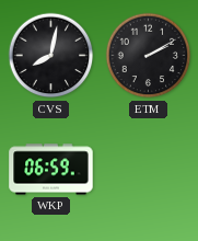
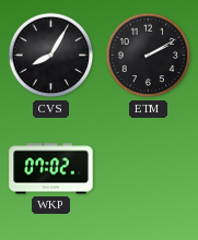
CVS: 8:02 -> 8:05 (51, 56)
WKP: 06:59 -> 07:02 (51, 169)
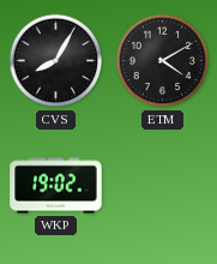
ETM: 2:10 -> 4:10 (163, 61)
WKP: 07:02 -> 19:02 (56, 186)
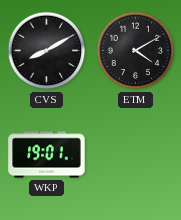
CVS: 8:05 -> 8:10 (47, 51)
WKP: 19:02 -> 19:01 (47, 155)
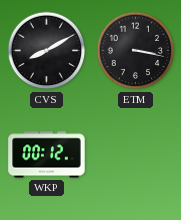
ETM: 4:10 -> 3:17 (136, 51)
WKP: 19:01 -> 00:12 (47, 155)
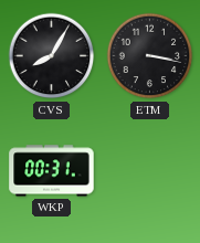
CVS: 8:10 -> 8:05 (52, 56)
WKP: 00:12 -> 00:31 (52, 171)
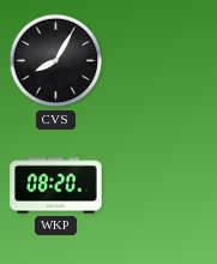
ETM: 3:17 -> none (150, 56)
WKP: 00:31 -> 08:20 (56, 186)
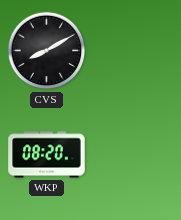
CVS: 8:05 -> 8:10 (47, 51)
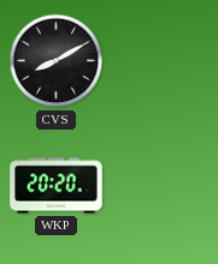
WKP: 08:20 -> 20:20 (57, 186)
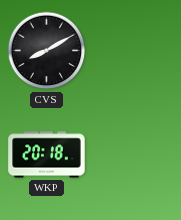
WKP: 20:20 -> 20:18 (47, 155)
